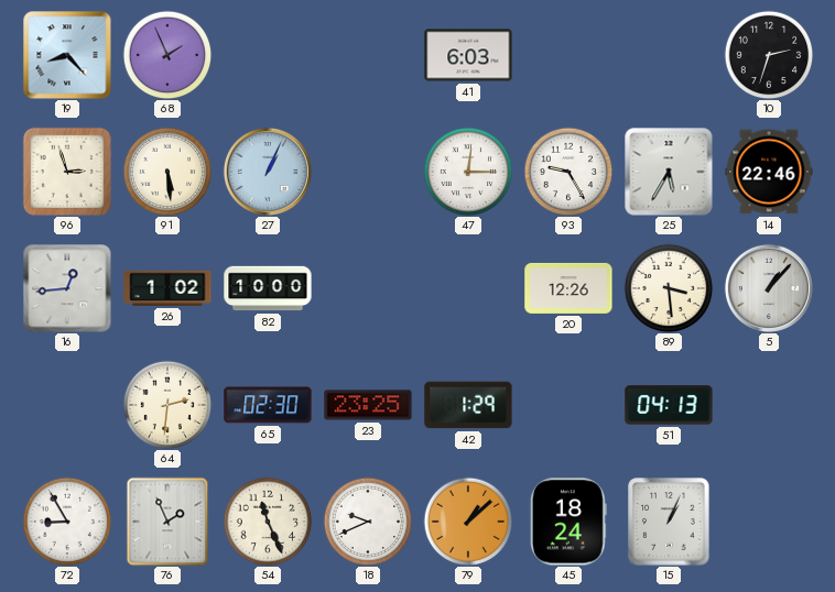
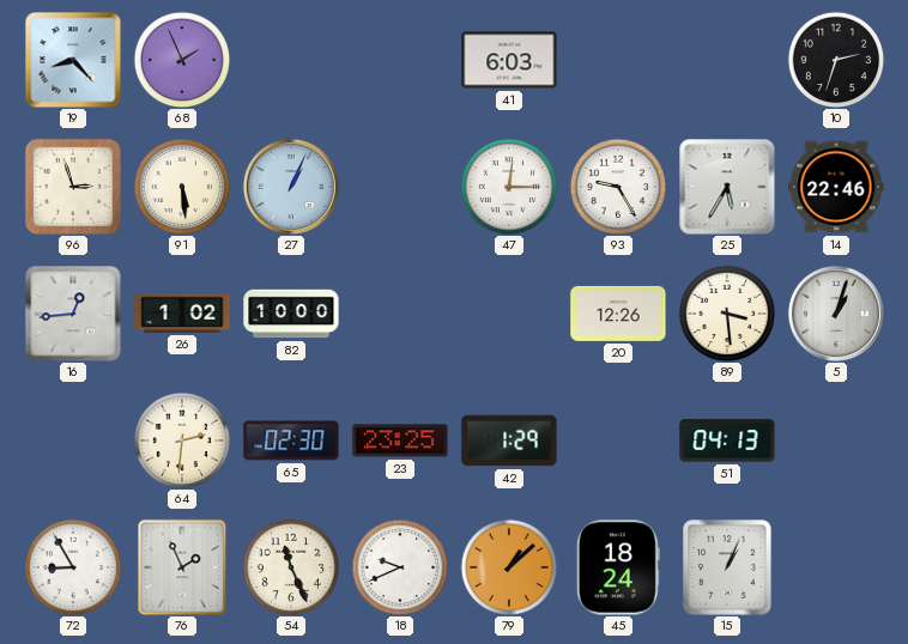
5: 1:07 -> 1:03 (836, 314)
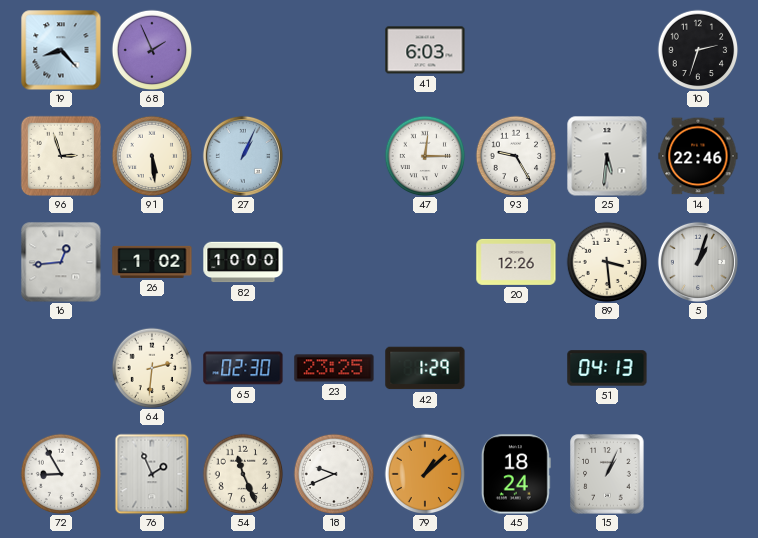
25: 5:35 -> 5:31 (607, 156)
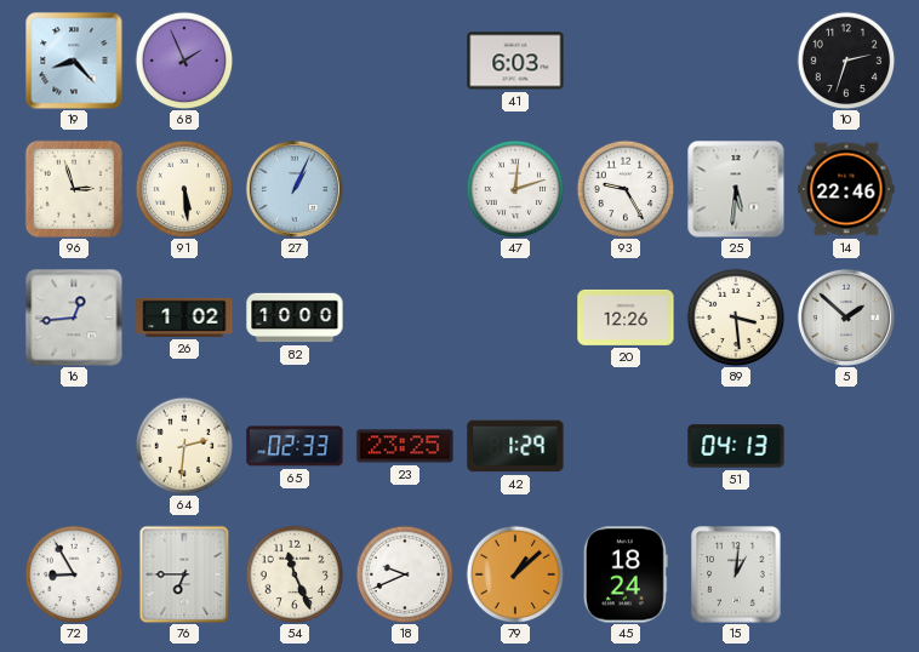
47: 12:15 -> 12:12 (515, 189)
5: 1:03 -> 1:52 (846, 318)
65: 02:30 -> 02:33 (295, 446)
76: 1:56 -> 6:45 (184, 574)
15: 1:04 -> 1:01 (736, 574)
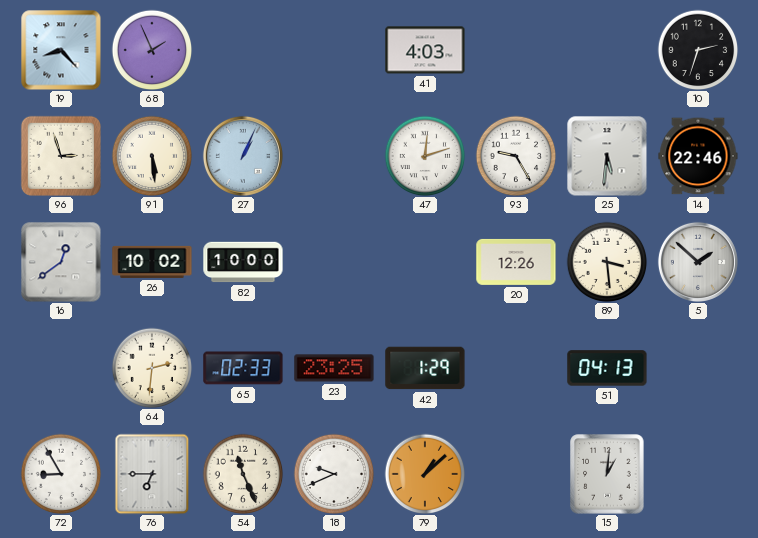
41: 6:03 -> 4:03 (425, 50)
16: 12:44 -> 12:39 (61, 262)
26: 1:02 -> 10:02 (152, 262)
45: 18:24 -> none (626, 574)
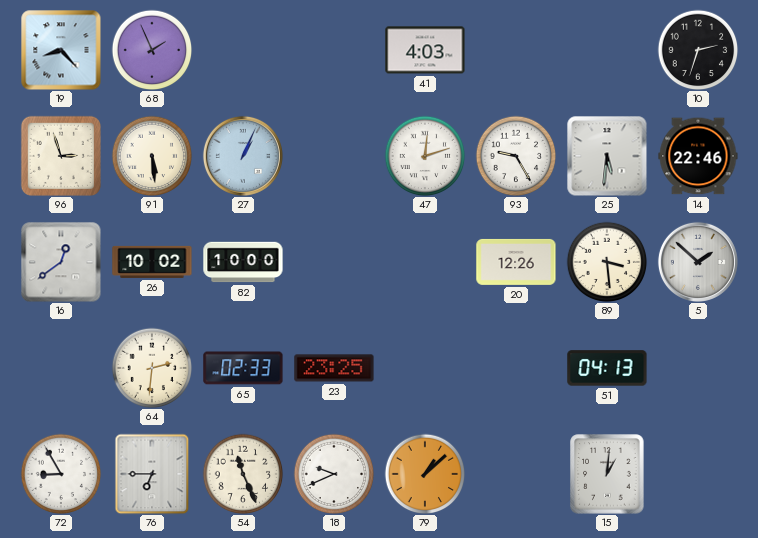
42: 1:29 -> none (425, 368)
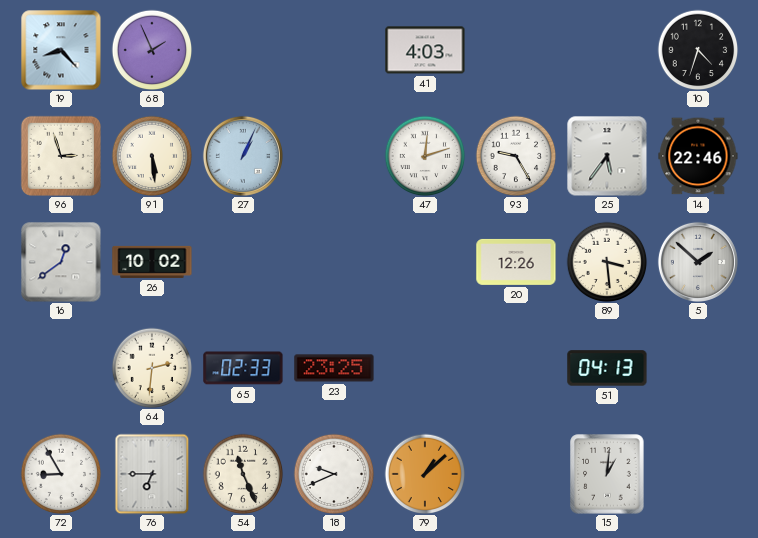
10: 2:33 -> 4:33 (698, 50)
25: 5:31 -> 5:36 (607, 156)
82: 10:00 -> none (243, 262)
